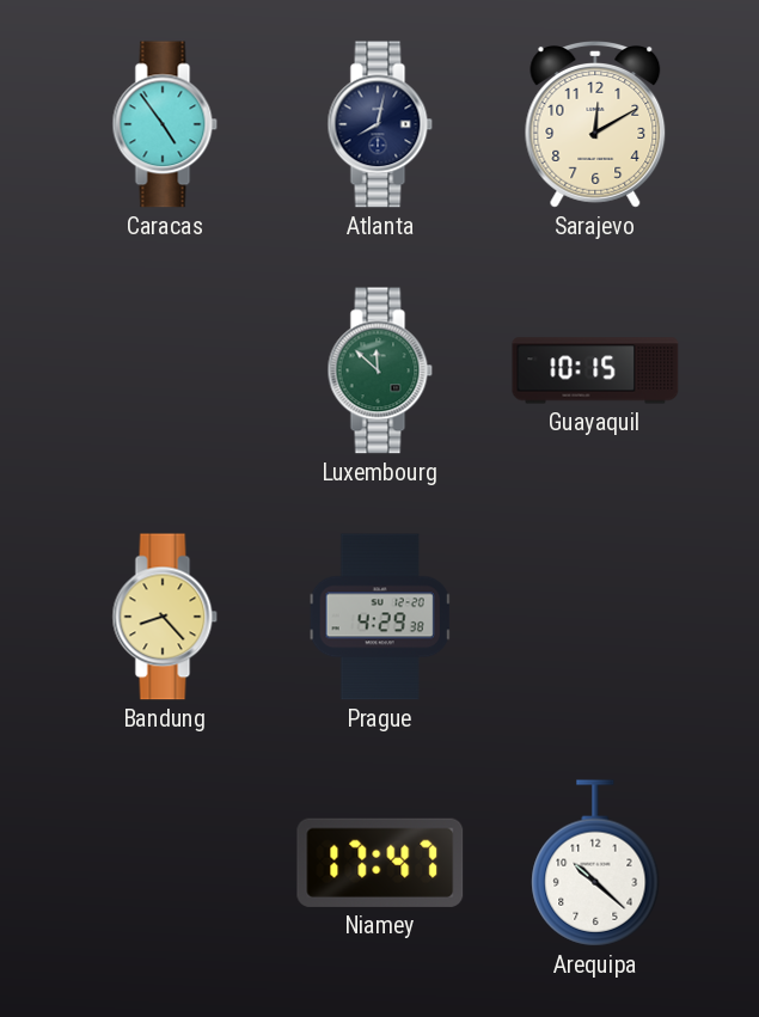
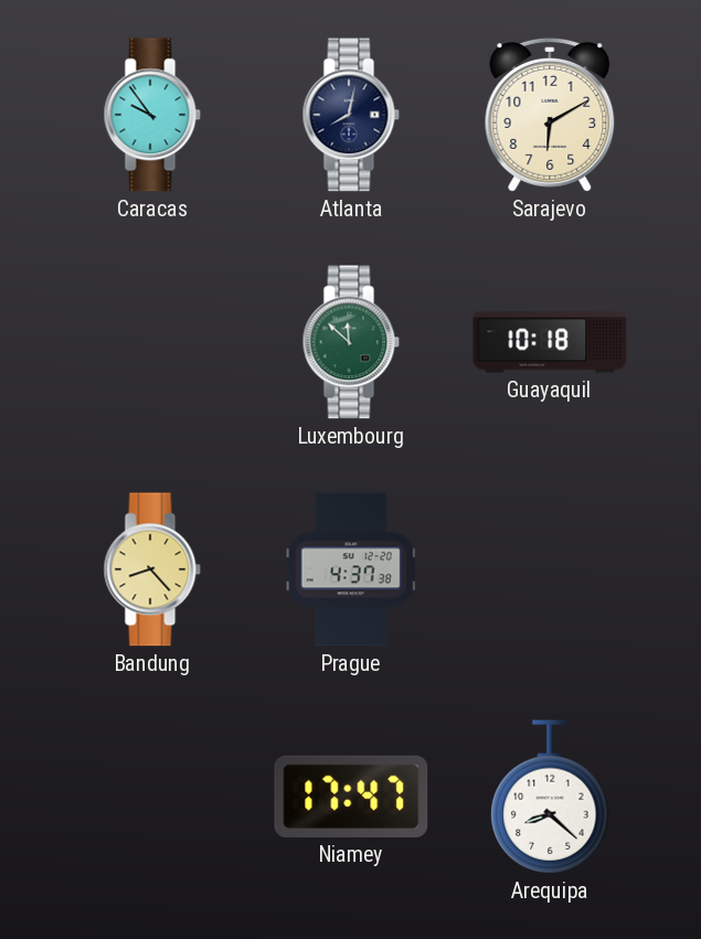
Caracas: 4:54 -> 9:54 (152, 115)
Sarajevo: 12:10 -> 6:10 (550, 116)
Guayaquil: 10:15 -> 10:18 (550, 342)
Prague: 4:29 -> 4:37 (351, 569)
Arequipa: 10:22 -> 8:22 (550, 797)
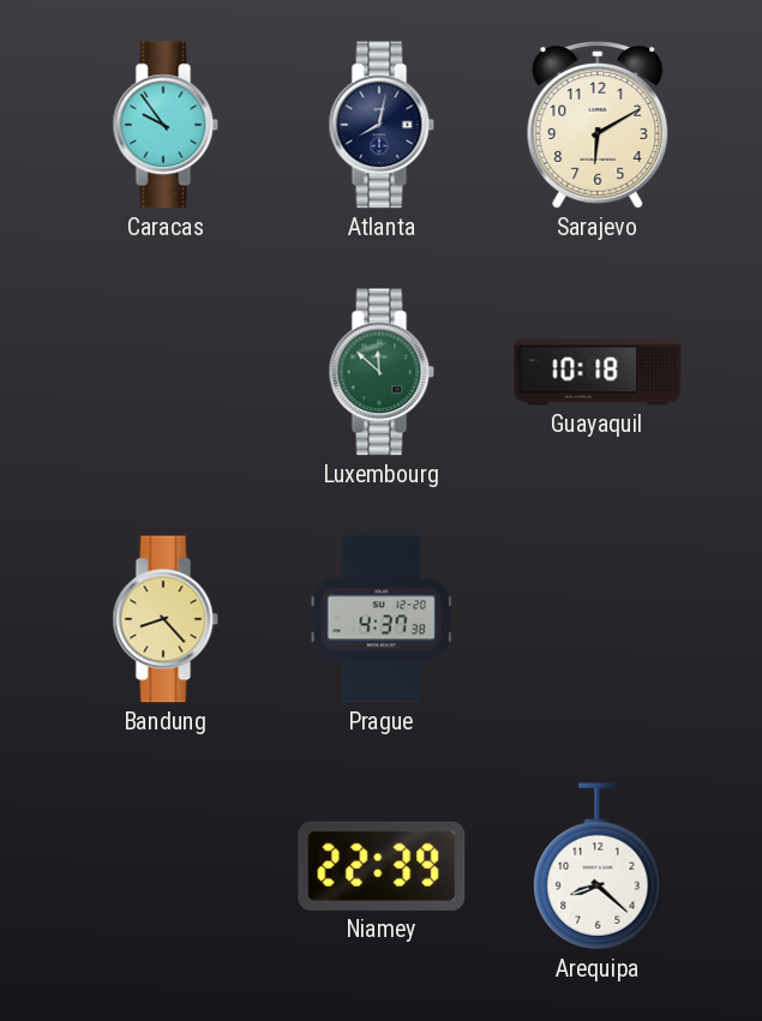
Niamey: 17:47 -> 22:39 (382, 866)
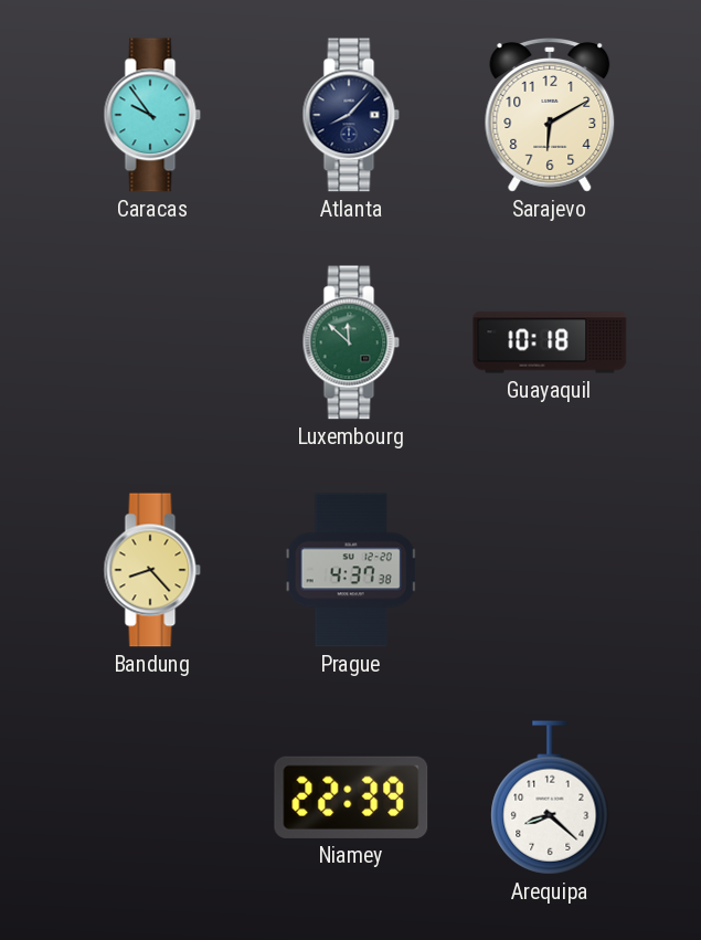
Atlanta: 8:02 -> 8:07 (351, 115)
